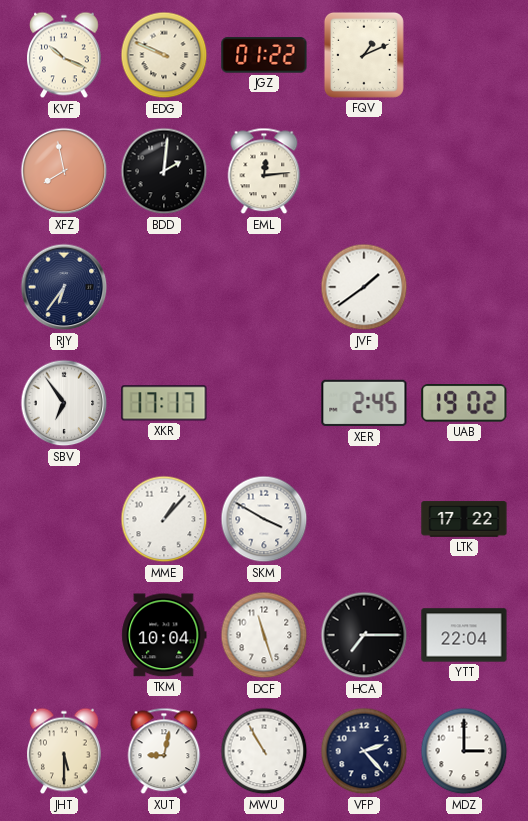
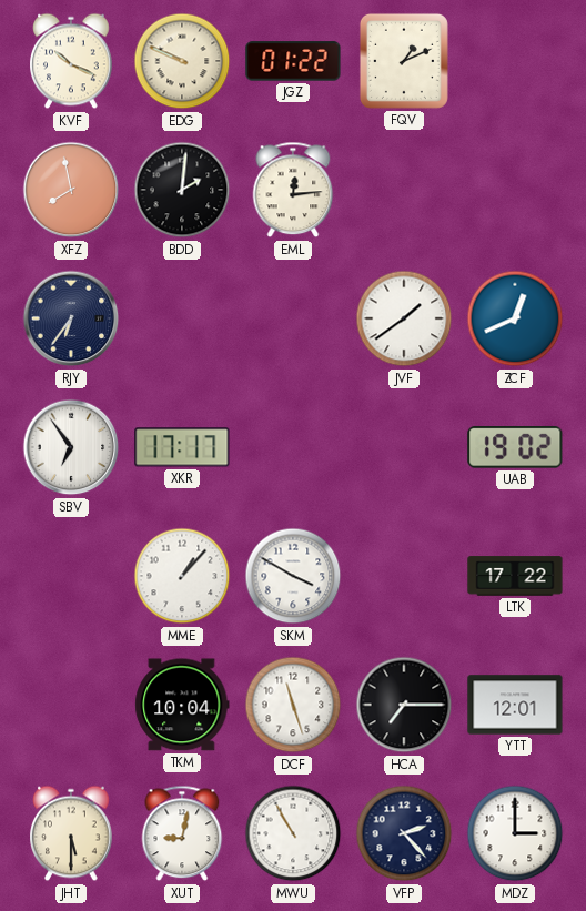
ZCF: none -> 12:41 (515, 318)
XER: 2:45 -> none (364, 403)
YTT: 22:04 -> 12:01 (515, 705)
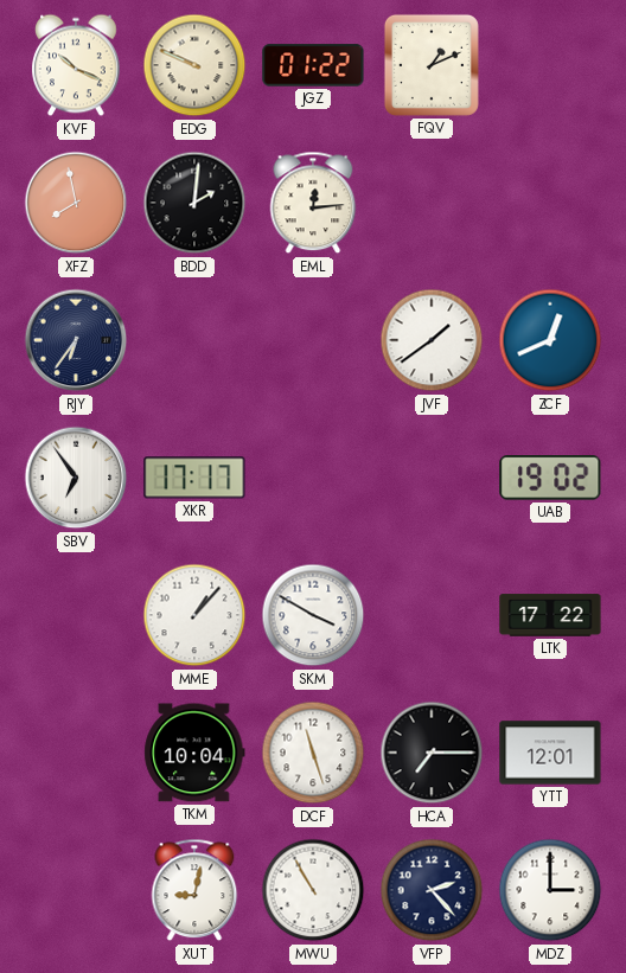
JHT: 5:30 -> none (72, 833)
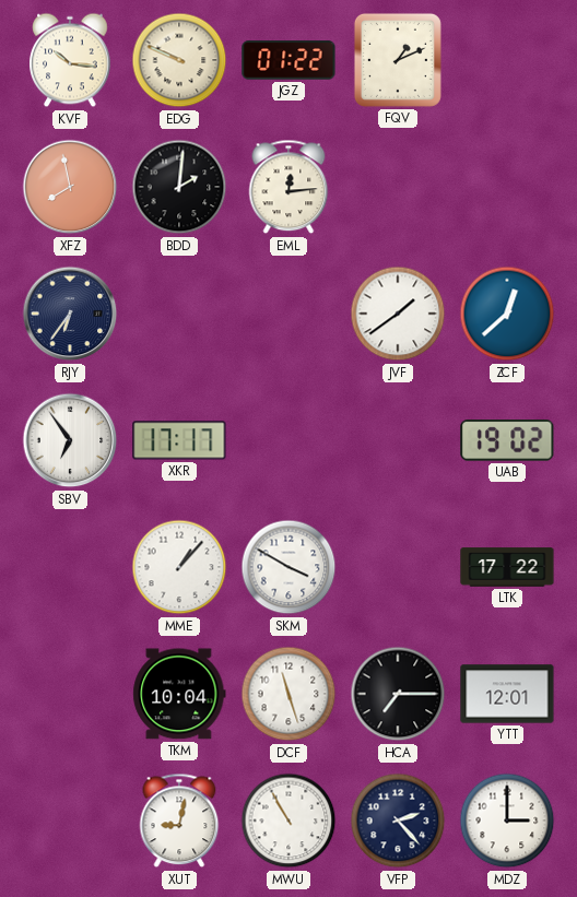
KVF: 10:19 -> 10:16 (71, 60)
ZCF: 12:41 -> 12:38 (507, 314)
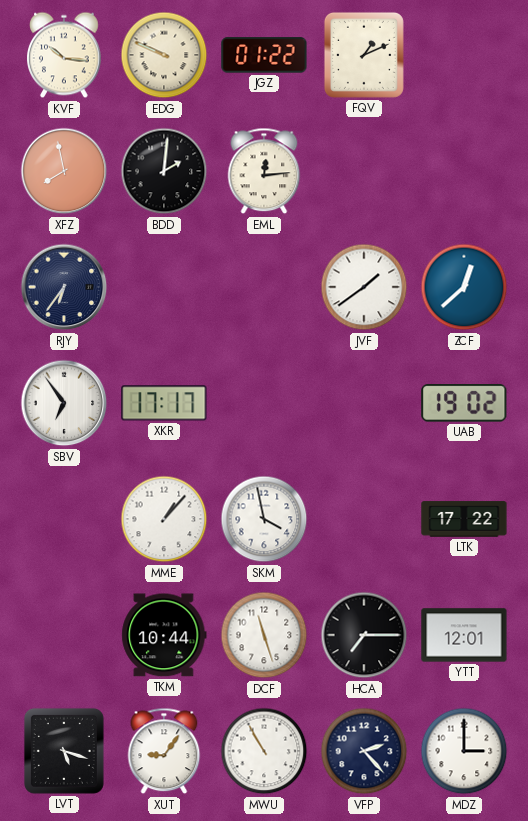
SKM: 3:50 -> 3:58 (264, 519)
TKM: 10:04 -> 10:44 (164, 635)
LVT: none -> 5:18 (64, 751)
XUT: 9:02 -> 9:06 (164, 751)
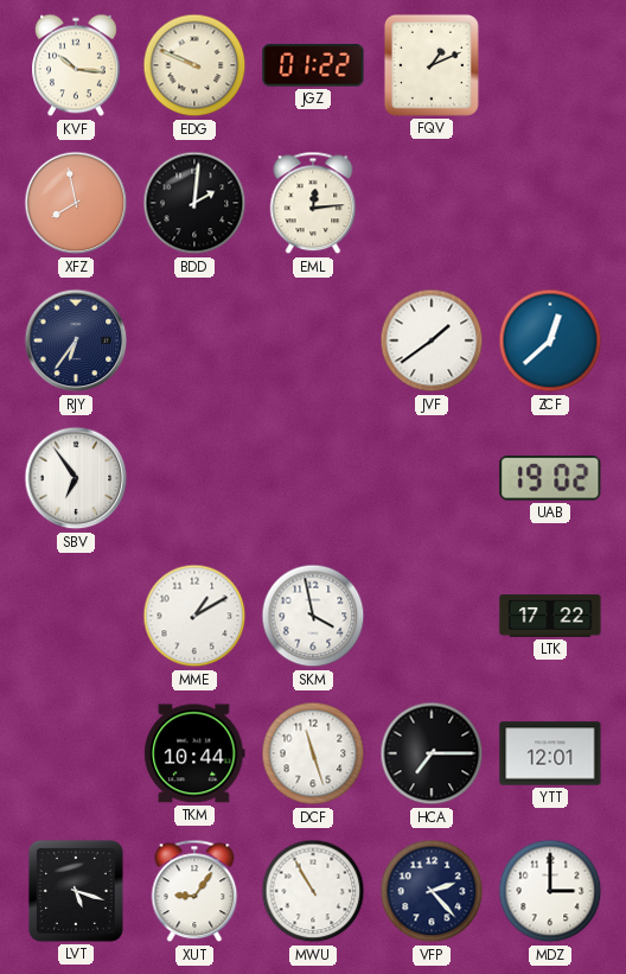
XKR: 17:17 -> none (164, 403)
MME: 1:07 -> 1:10 (194, 616)
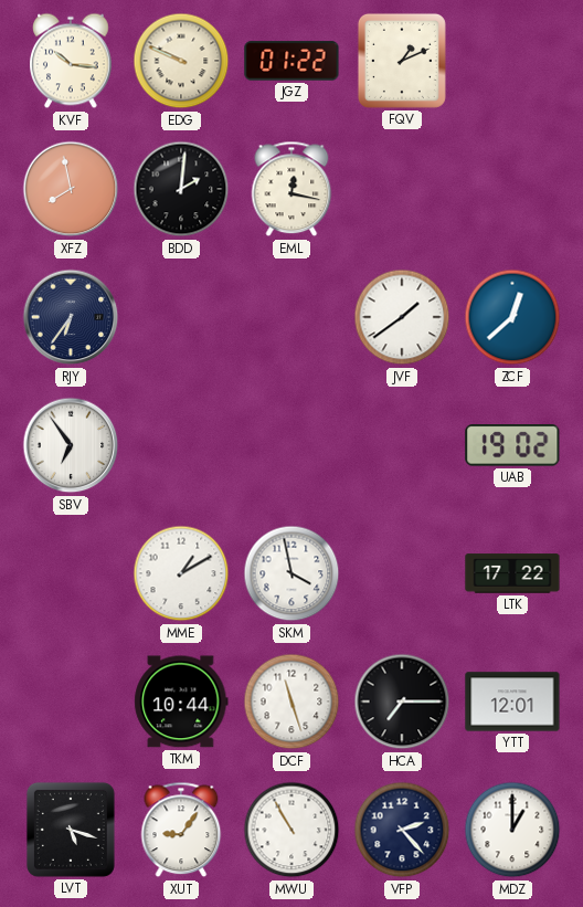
EML: 12:14 -> 12:17 (291, 189)
MDZ: 3:00 -> 1:00 (512, 830)
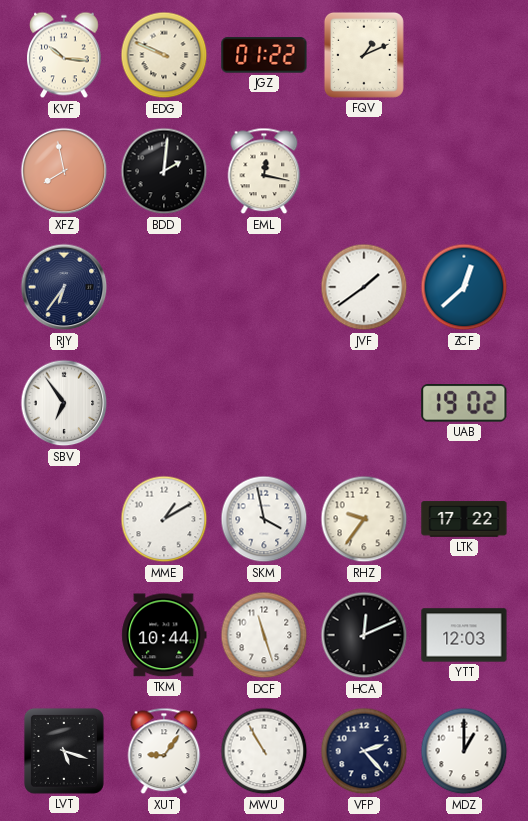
RHZ: none -> 9:36 (364, 519)
HCA: 7:15 -> 12:11 (364, 635)
YTT: 12:01 -> 12:03 (464, 635)
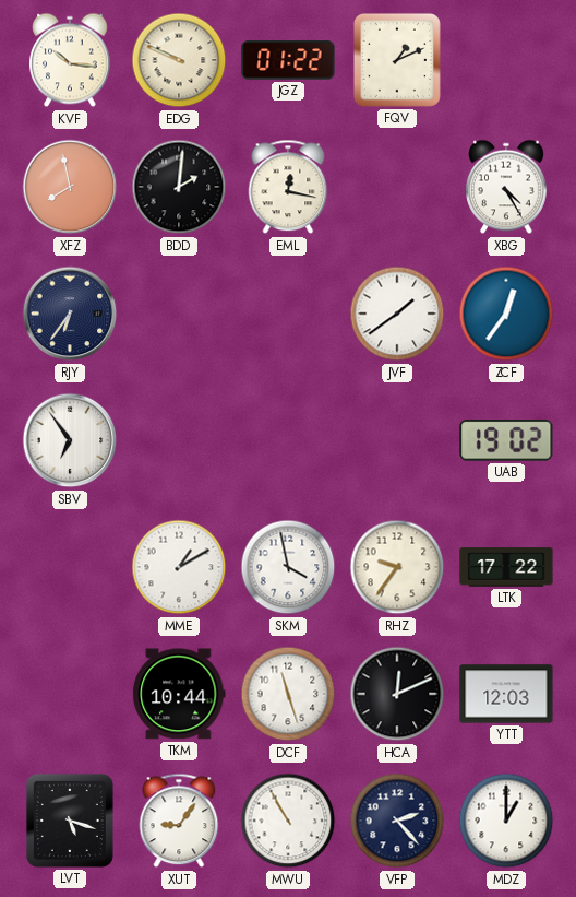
XBG: none -> 4:25 (507, 187)
ZCF: 12:38 -> 12:36 (506, 314)
